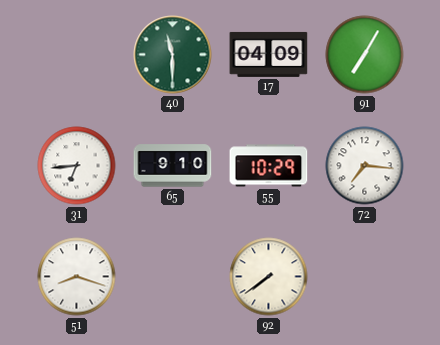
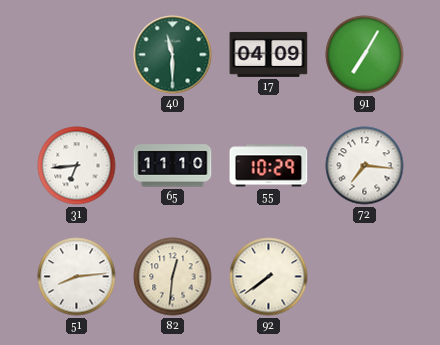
65: 9:10 -> 11:10 (173, 166)
51: 8:18 -> 8:14 (77, 277)
82: none -> 12:31 (173, 277)
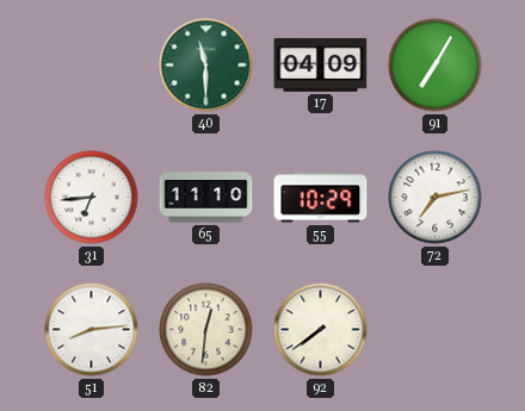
72: 7:16 -> 7:13 (436, 198)
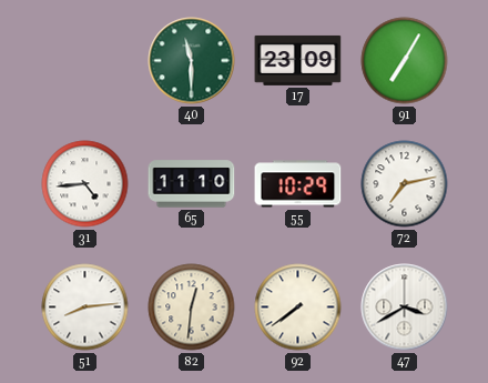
17: 04:09 -> 23:09 (298, 60)
31: 6:44 -> 4:44 (85, 184)
47: none -> 3:40 (405, 308)
